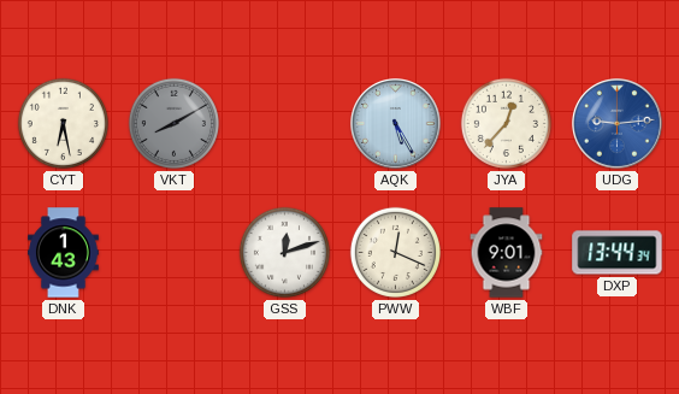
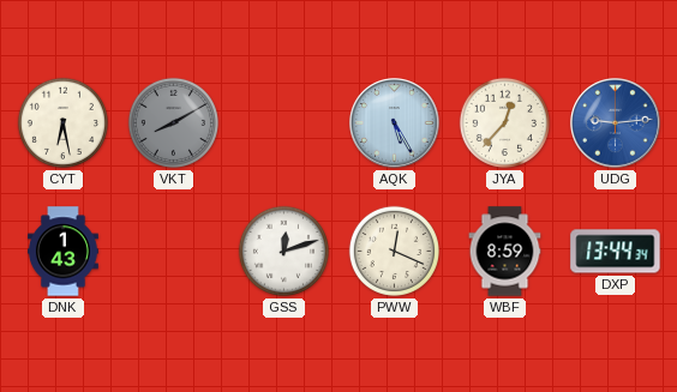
WBF: 9:01 -> 8:59 (505, 252)
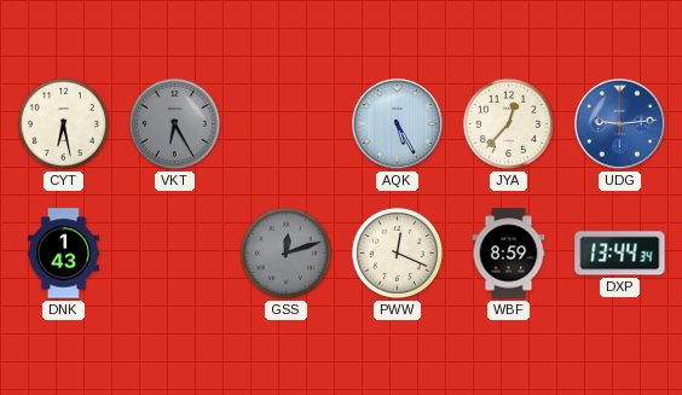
VKT: 8:10 -> 6:25 (174, 123)
GSS dial: white -> grey (285, 252)
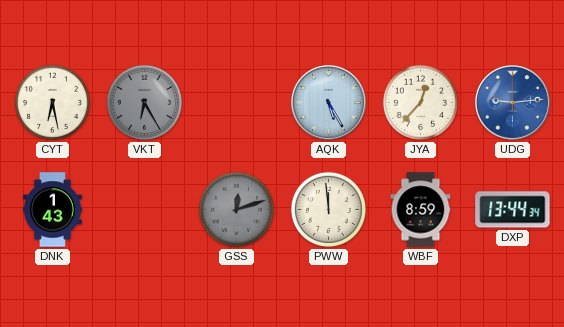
PWW: 12:19 -> 11:59 (328, 209)
